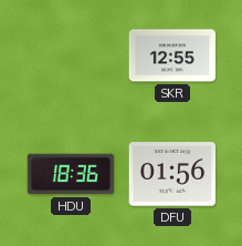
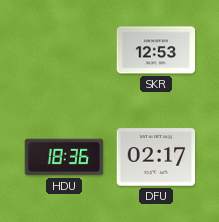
SKR: 12:55 -> 12:53 (156, 50)
DFU: 01:56 -> 02:17 (156, 157)
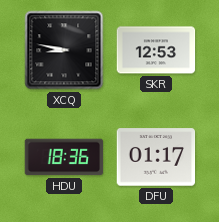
XCQ: none -> 8:47 (64, 50)
DFU: 02:17 -> 01:17 (156, 157)
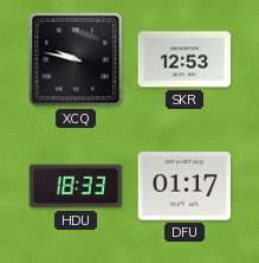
XCQ: 8:47 -> 9:47 (76, 59)
HDU: 18:36 -> 18:33 (76, 186)
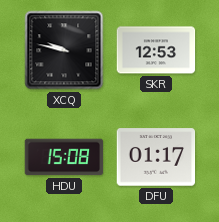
HDU: 18:33 -> 15:08 (64, 157)
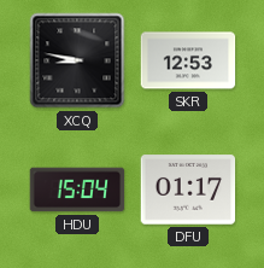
XCQ: 9:47 -> 8:47 (77, 60)
HDU: 15:08 -> 15:04 (77, 190)
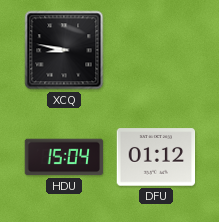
SKR: 12:53 -> none (188, 60)
DFU: 01:17 -> 01:12 (156, 157)
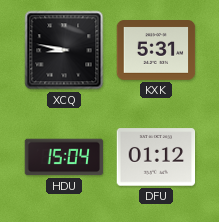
KXK: none -> 5:31 (156, 51)
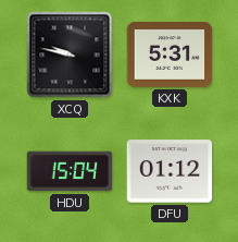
XCQ: 8:47 -> 9:47 (70, 55)
